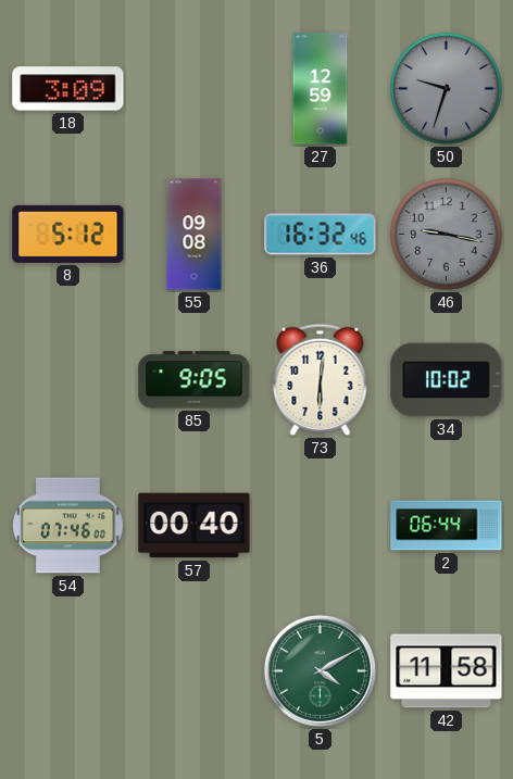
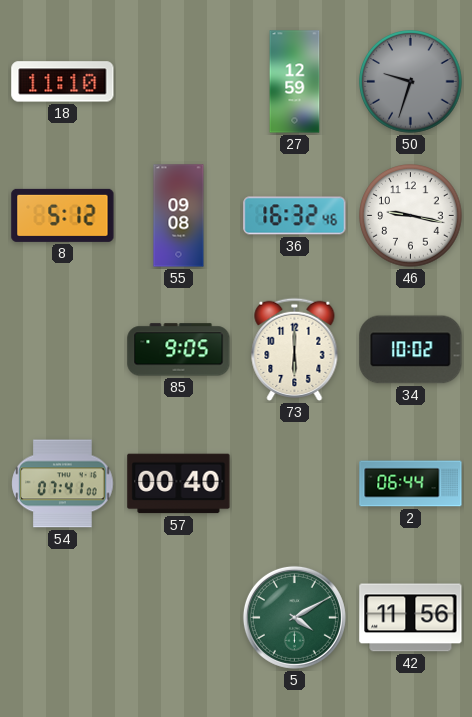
18: 3:09 -> 11:10 (63, 82)
46 dial: grey -> white (411, 216)
73: 6:01 -> 6:00 (295, 349)
54: 07:46 -> 07:41 (63, 484)
42: 11:58 -> 11:56 (411, 618)
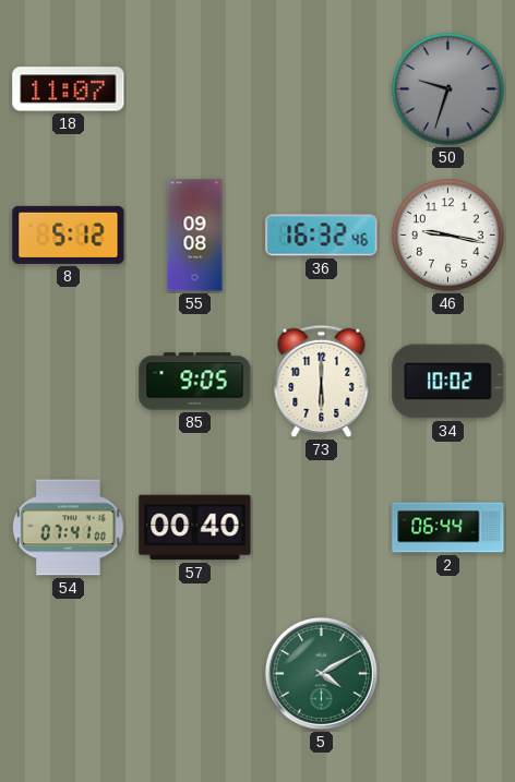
18: 11:10 -> 11:07 (69, 89)
27: 12:59 -> none (295, 82)
42: 11:56 -> none (411, 618)
